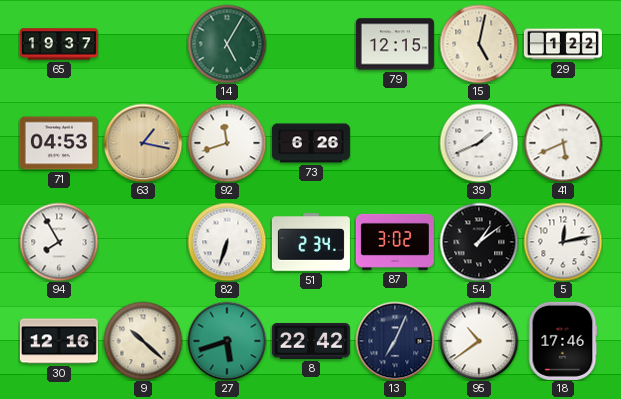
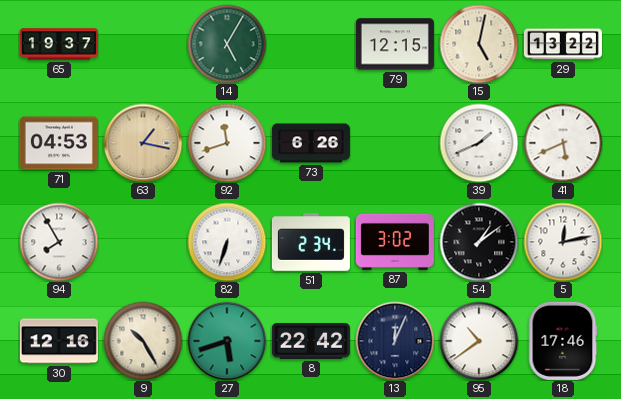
29: 1:22 -> 13:22 (563, 44)
9: 10:22 -> 10:25 (143, 341)
13: 7:04 -> 12:04 (395, 341)
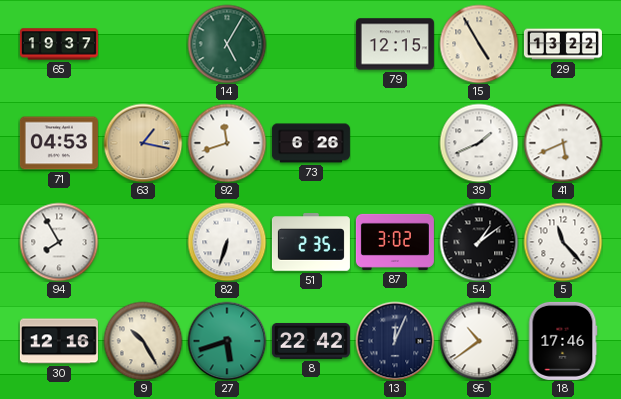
15: 5:02 -> 4:55 (479, 44)
51: 2:34 -> 2:35 (311, 242)
5: 12:13 -> 11:23 (563, 242)
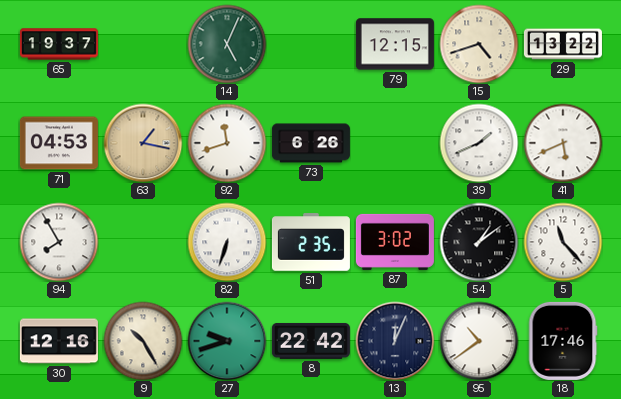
14: 5:05 -> 5:04 (227, 44)
15: 4:55 -> 4:42 (479, 44)
27: 5:42 -> 9:42 (227, 341)
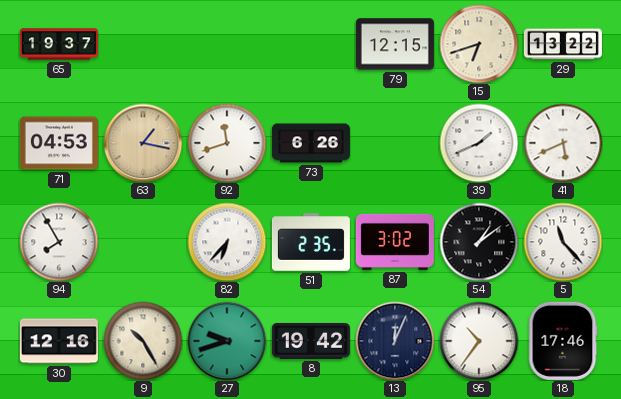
14: 5:04 -> none (227, 44)
15: 4:42 -> 6:42 (479, 44)
82: 6:33 -> 6:37 (227, 242)
8: 22:42 -> 19:42 (311, 341)
95: 10:39 -> 10:36 (479, 341)
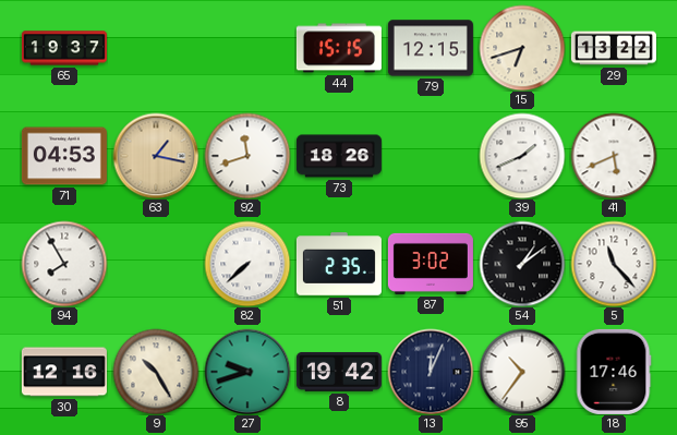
44: none -> 15:15 (339, 48)
73: 6:26 -> 18:26 (339, 156)
82: 6:37 -> 7:38 (247, 264)
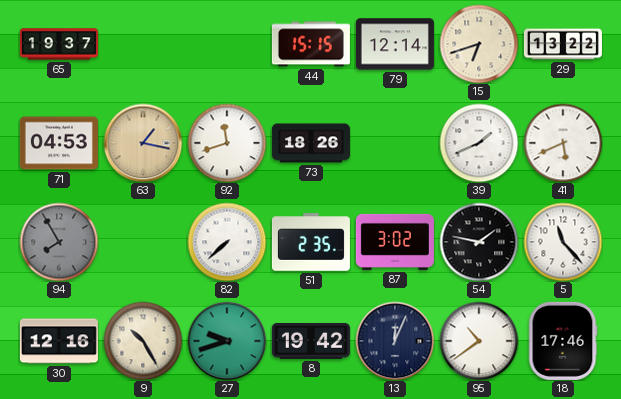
79: 12:15 -> 12:14 (395, 44)
94 dial: white -> grey (59, 242)
54: 1:09 -> 1:47 (479, 242)
95: 10:36 -> 10:39 (479, 341)
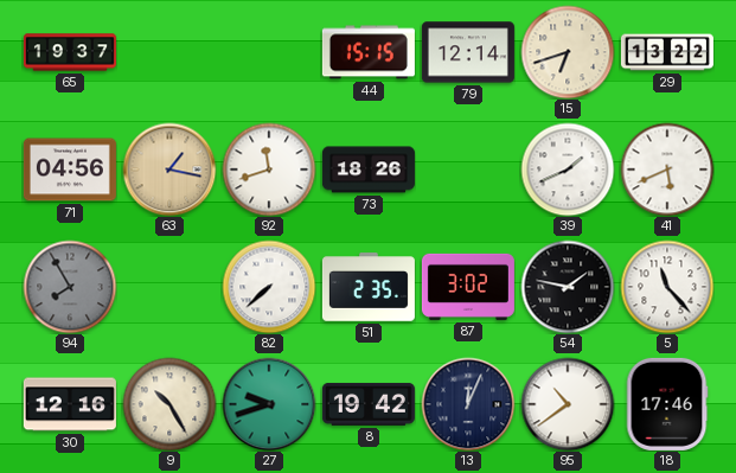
71: 04:53 -> 04:56 (70, 170)
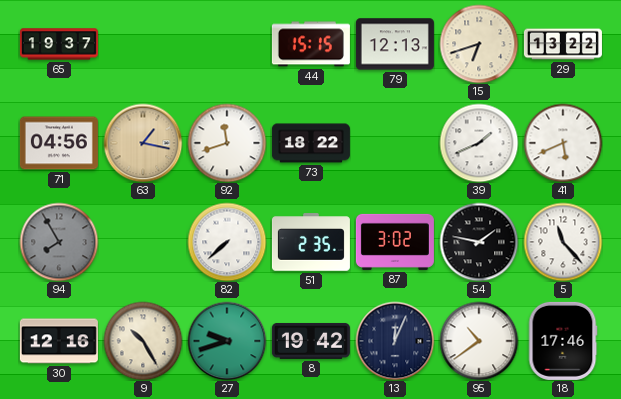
79: 12:14 -> 12:13 (395, 44)
73: 18:26 -> 18:22 (311, 143)
